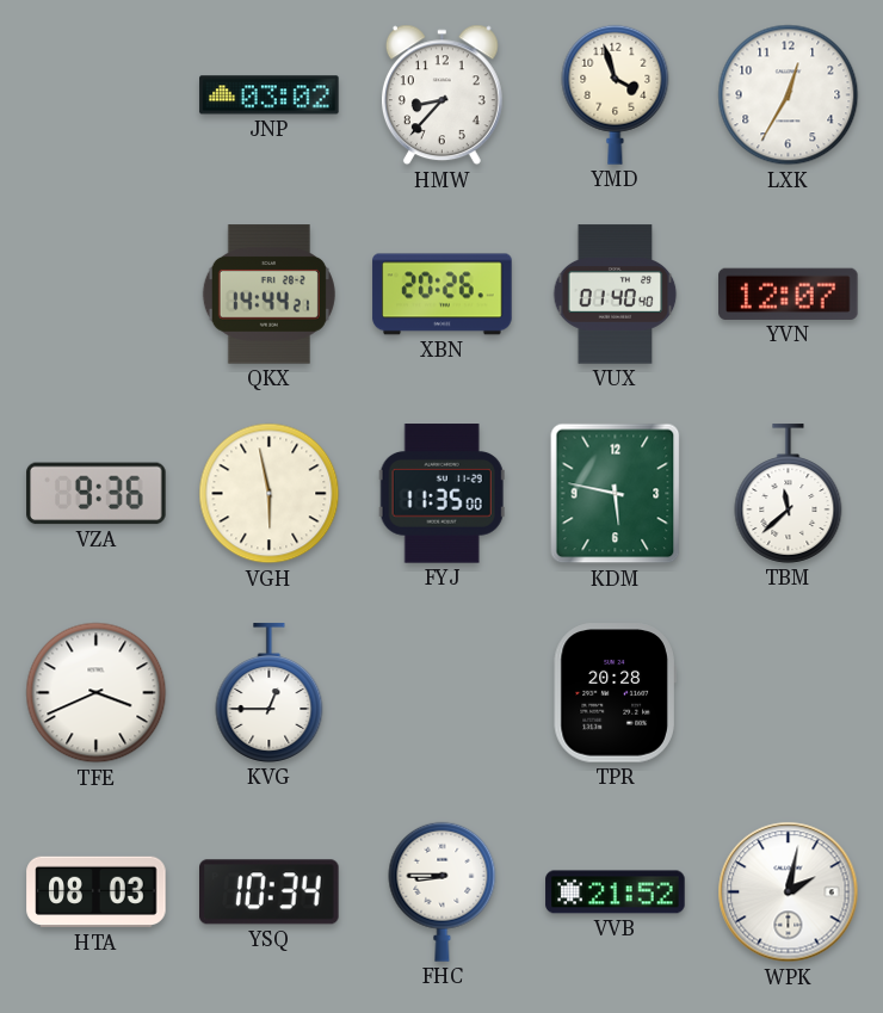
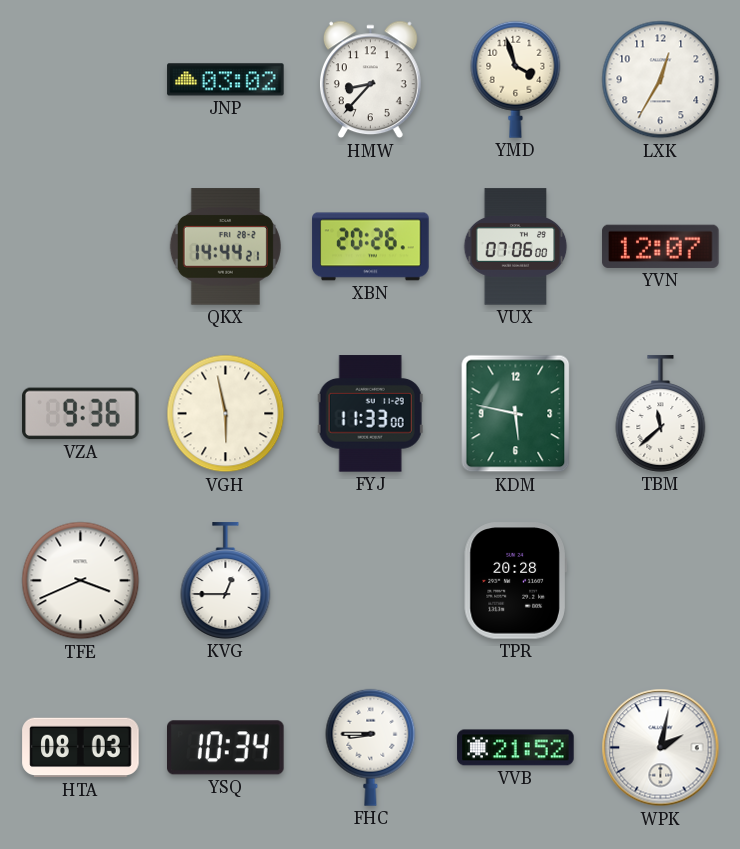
VUX: 01:40 -> 07:06 (516, 247)
FYJ: 11:35 -> 11:33 (370, 414)
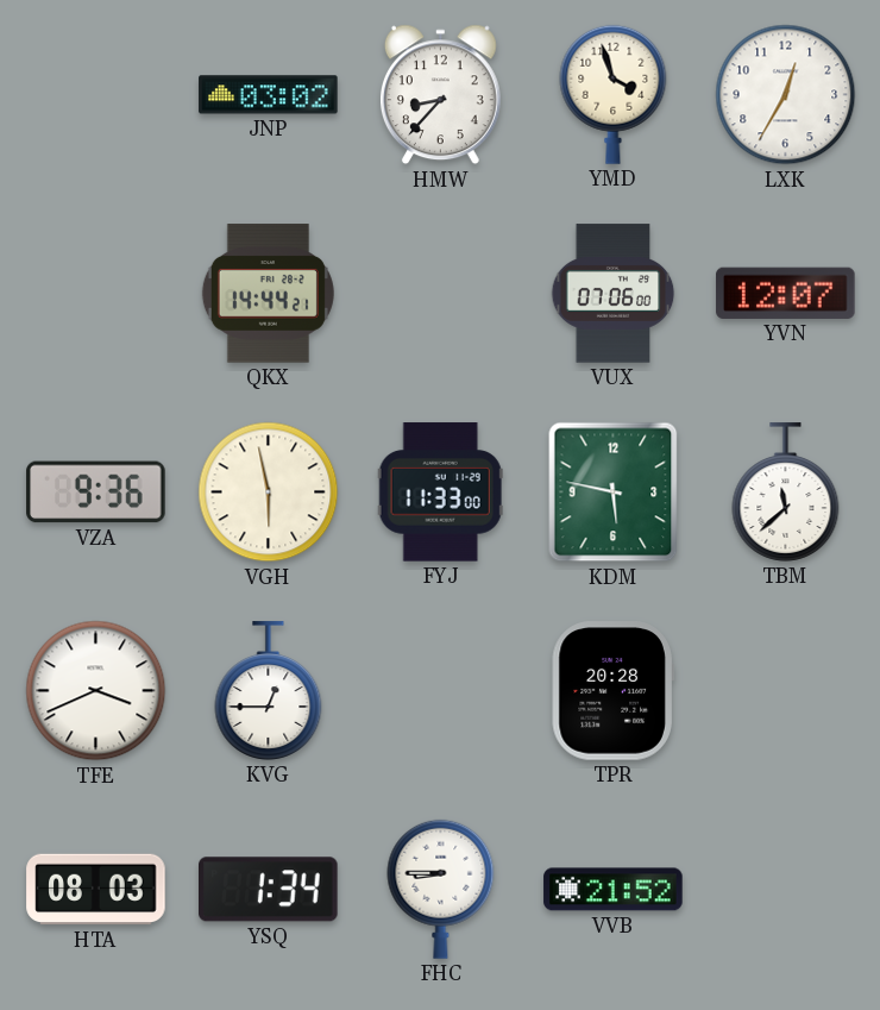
XBN: 20:26 -> none (371, 247)
YSQ: 10:34 -> 1:34 (269, 890)
WPK: 2:02 -> none (661, 748)
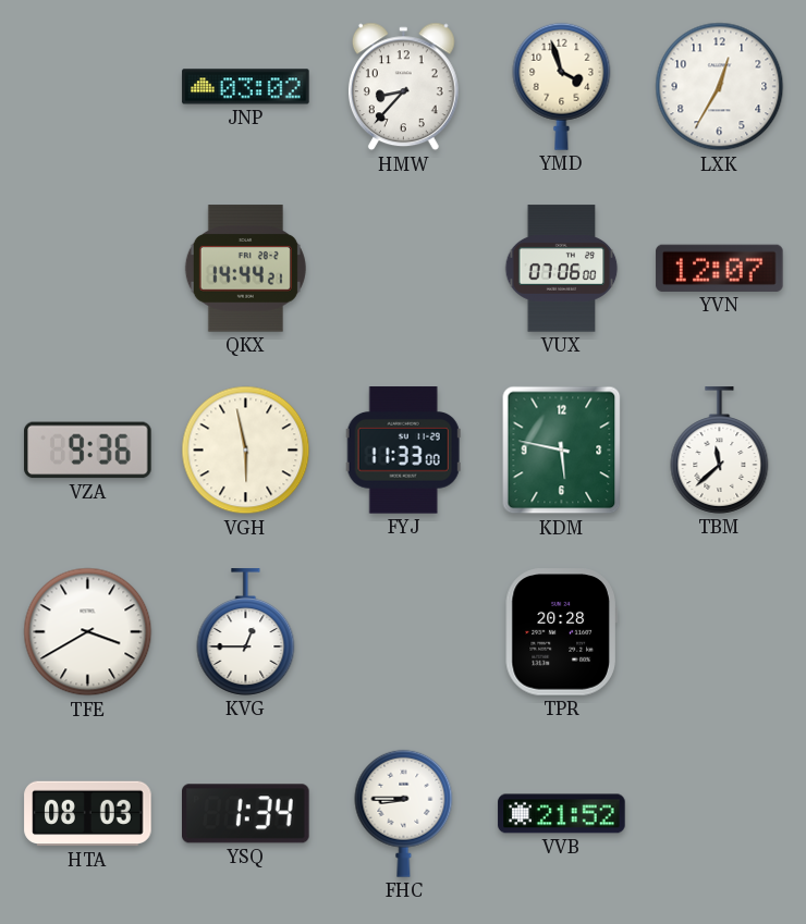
TFE: 3:41 -> 3:40 (88, 632)
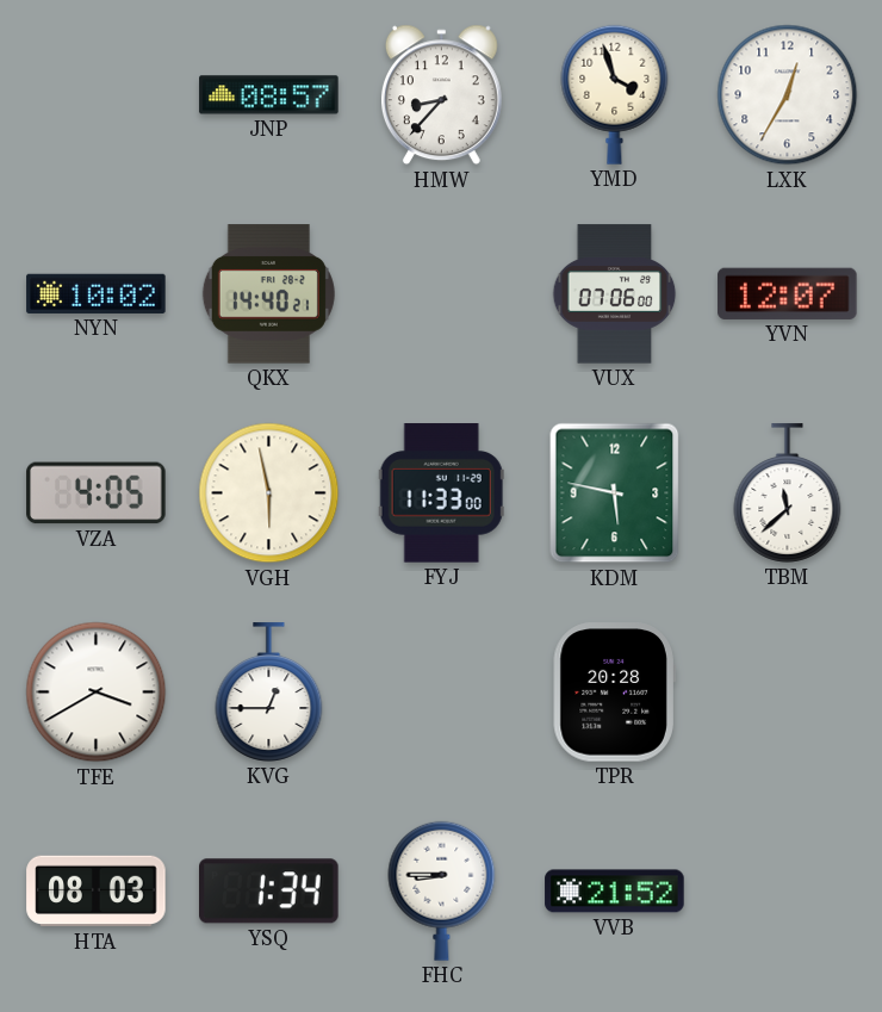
JNP: 03:02 -> 08:57 (269, 95)
NYN: none -> 10:02 (97, 293)
QKX: 14:44 -> 14:40 (268, 294)
VZA: 9:36 -> 4:05 (97, 493)
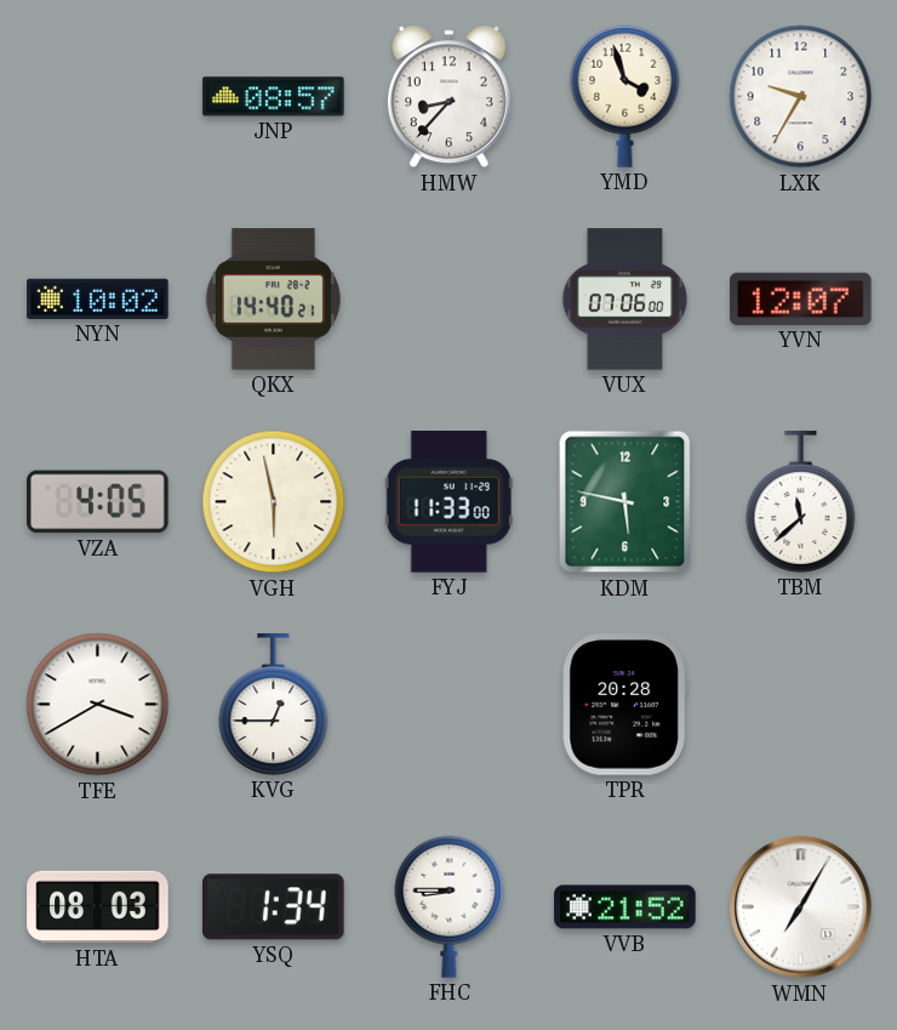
LXK: 12:35 -> 9:35 (801, 97)
WMN: none -> 7:05 (801, 907)
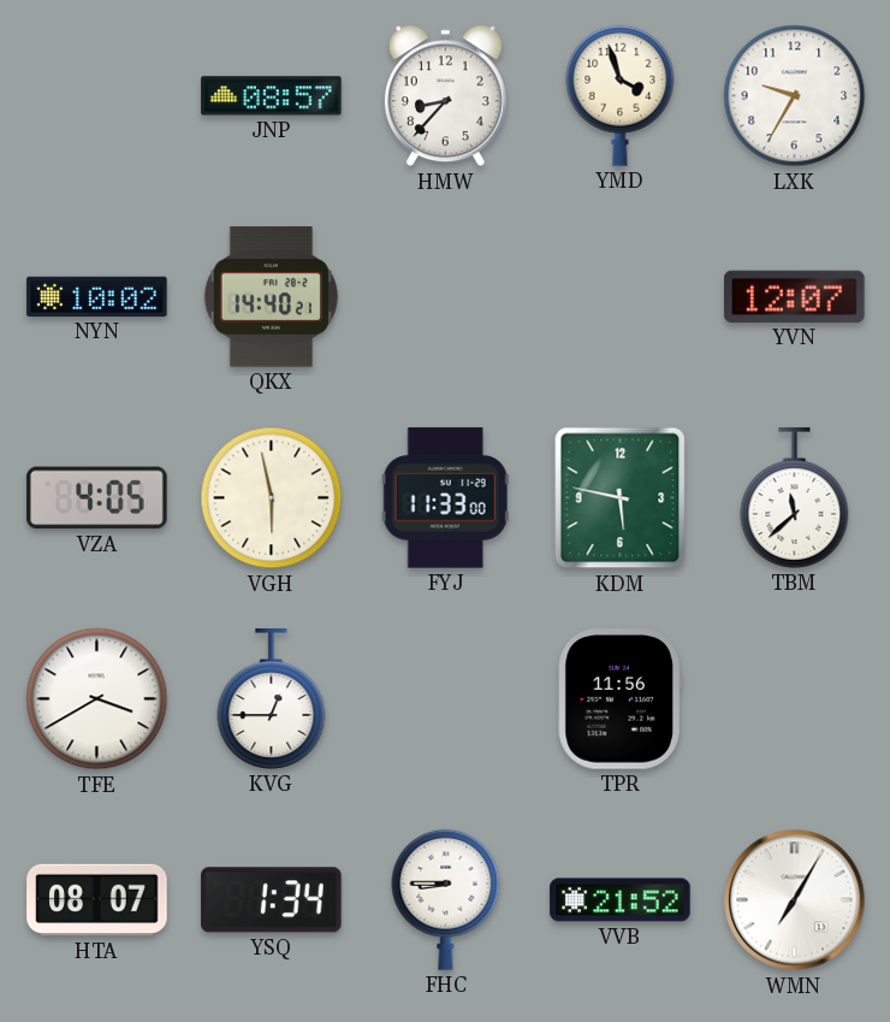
VUX: 07:06 -> none (625, 300)
TPR: 20:28 -> 11:56 (619, 699)
HTA: 08:03 -> 08:07 (97, 900)
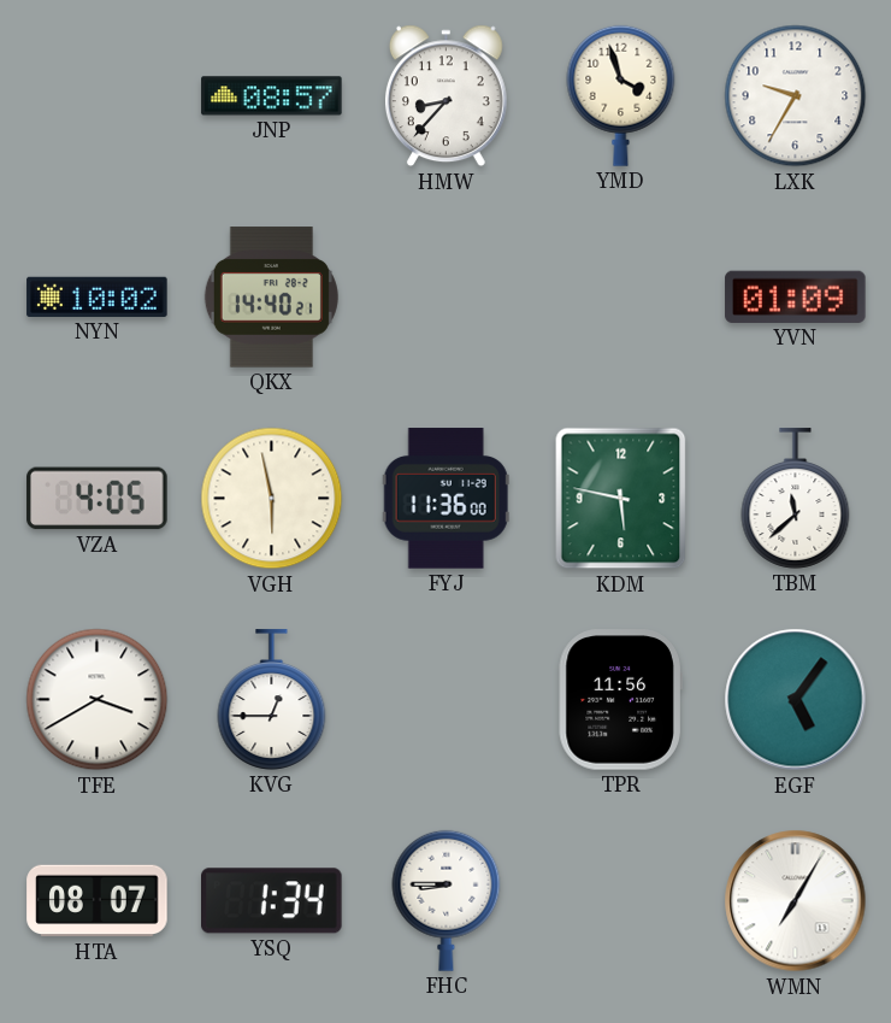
YVN: 12:07 -> 01:09 (796, 296)
FYJ: 11:33 -> 11:36 (445, 499)
EGF: none -> 5:06 (796, 700)
VVB: 21:52 -> none (621, 900)
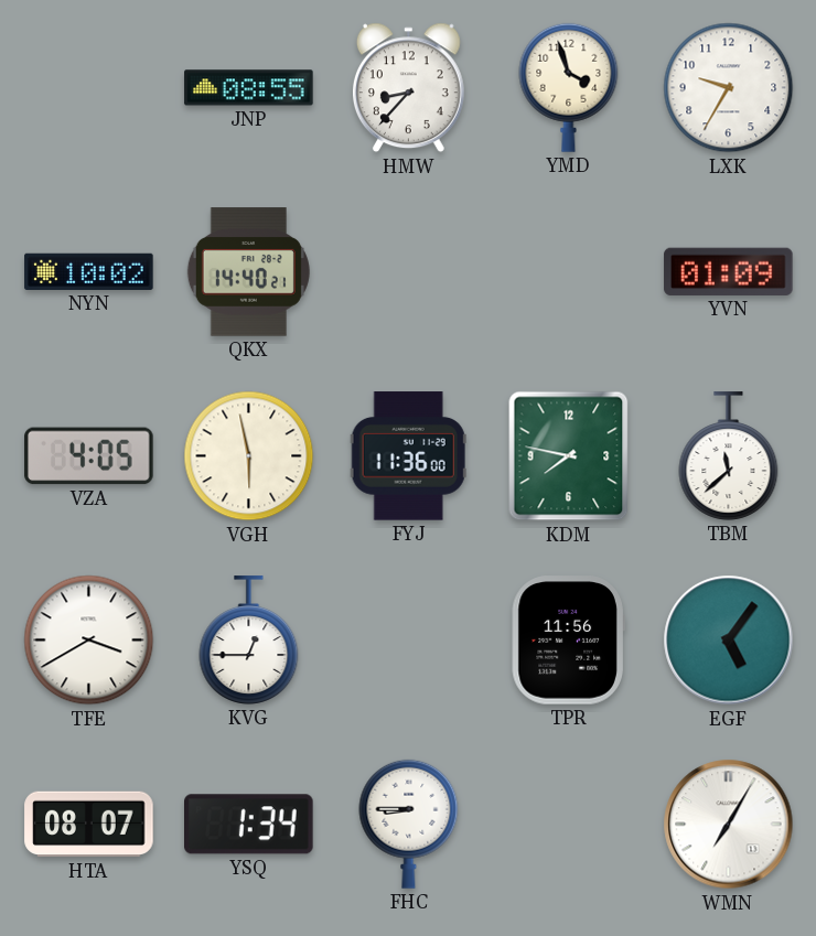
JNP: 08:57 -> 08:55 (249, 88)
KDM: 5:47 -> 7:47 (569, 456)
